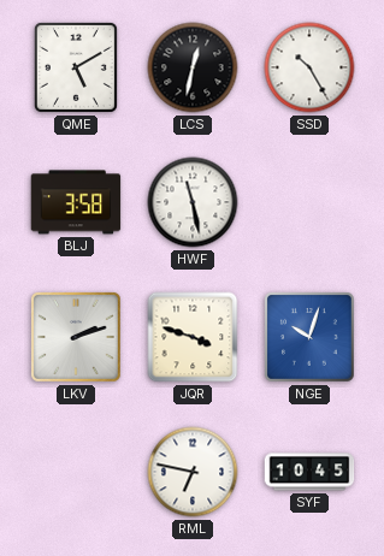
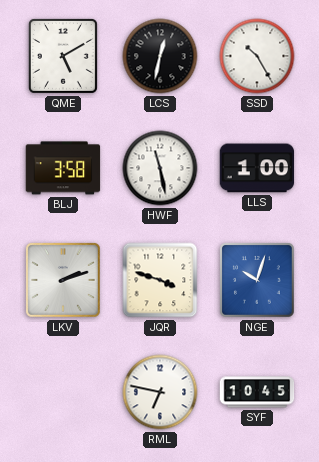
LLS: none -> 1:00 (257, 168)
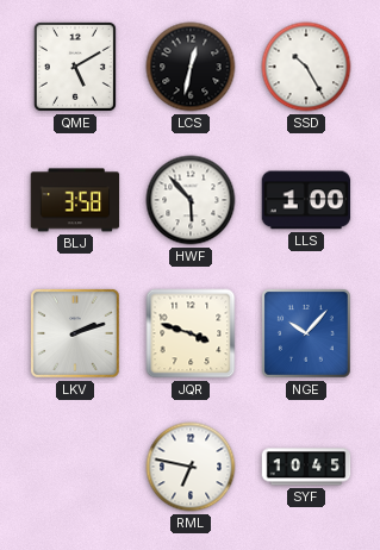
HWF: 11:28 -> 5:53 (191, 200)
NGE: 10:03 -> 10:07 (307, 335)
